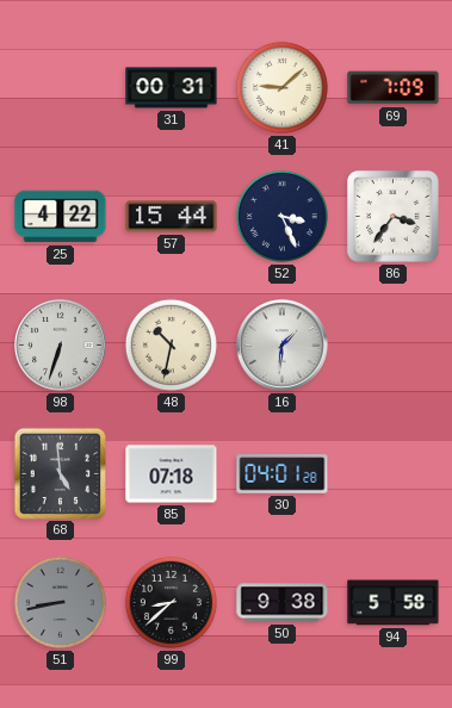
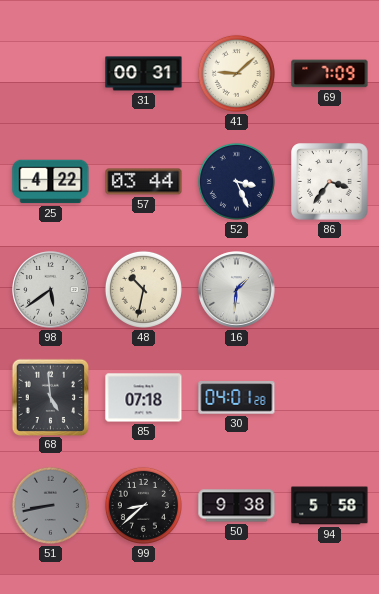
57: 15:44 -> 03:44 (144, 182)
98: 6:33 -> 5:39 (51, 290)
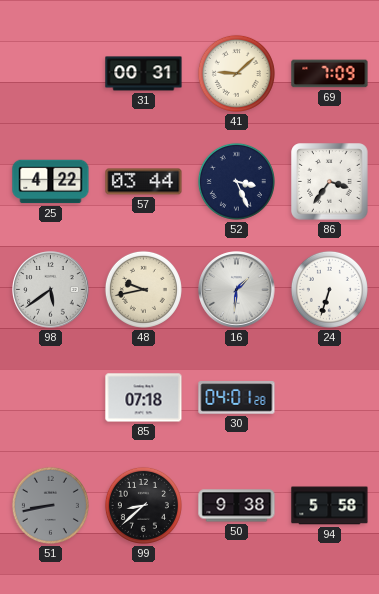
48: 10:32 -> 9:43 (143, 289)
24: none -> 6:33 (329, 289)
68: 4:59 -> none (50, 397)
